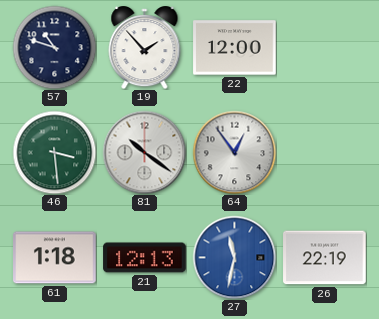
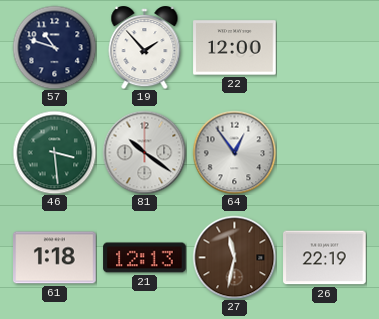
27 dial: blue -> brown (234, 257)
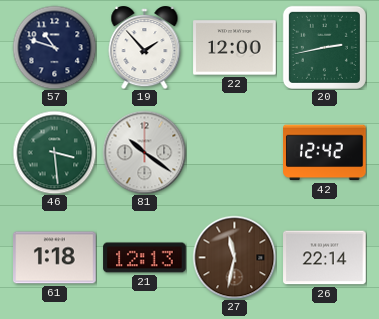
20: none -> 2:43 (324, 47)
64: 12:54 -> none (234, 152)
42: none -> 12:42 (325, 153)
26: 22:19 -> 22:14 (325, 258)
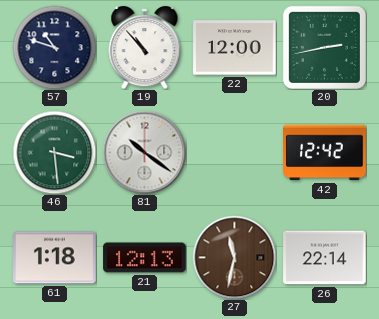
19: 1:53 -> 10:53 (145, 48)
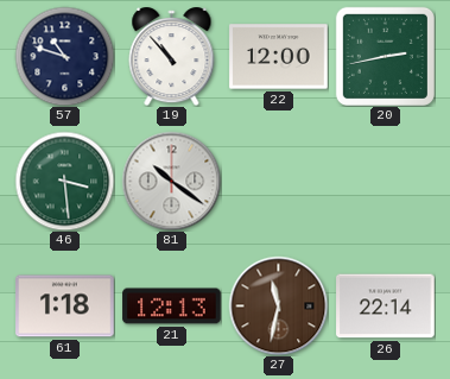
42: 12:42 -> none (325, 153)
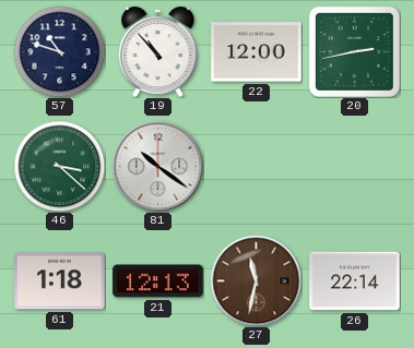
46: 3:29 -> 3:22 (59, 166)
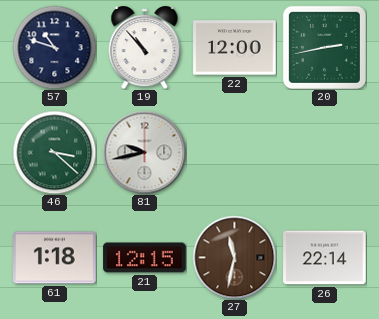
81: 10:21 -> 9:43 (144, 152)
21: 12:13 -> 12:15 (145, 258)
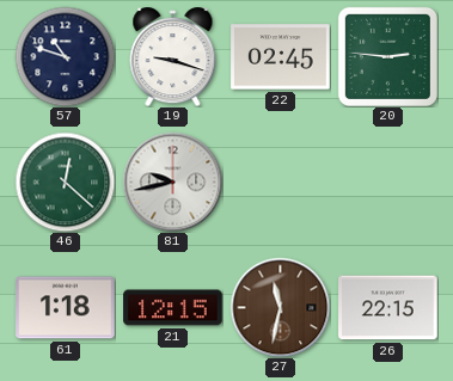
19: 10:53 -> 9:18 (173, 57)
22: 12:00 -> 02:45 (281, 57)
20: 2:43 -> 2:46 (387, 56)
46: 3:22 -> 12:22 (65, 182)
26: 22:14 -> 22:15 (388, 308)
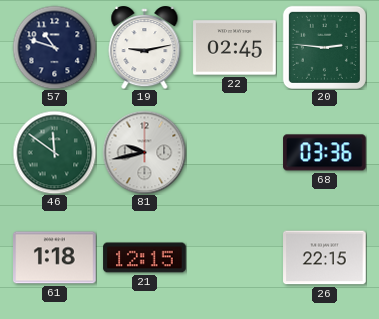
19: 9:18 -> 9:13 (145, 48)
46: 12:22 -> 11:51 (54, 152)
68: none -> 03:36 (325, 153)
27: 11:32 -> none (280, 307)
